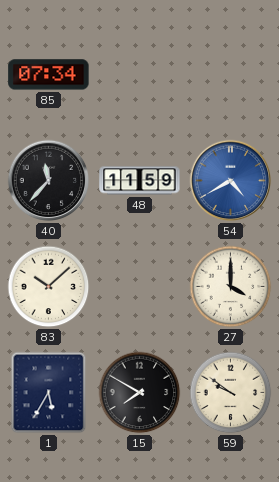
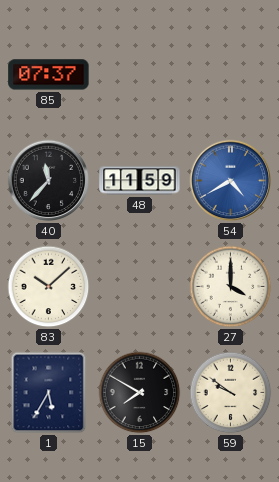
85: 07:34 -> 07:37 (49, 75)
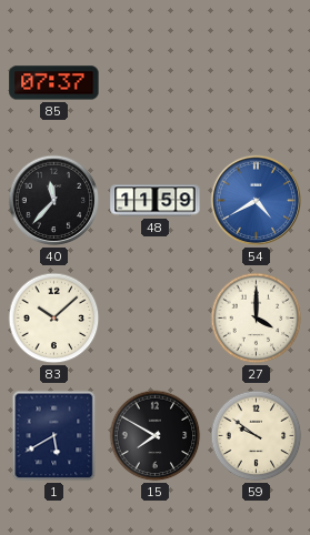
1: 5:35 -> 5:40 (54, 436)
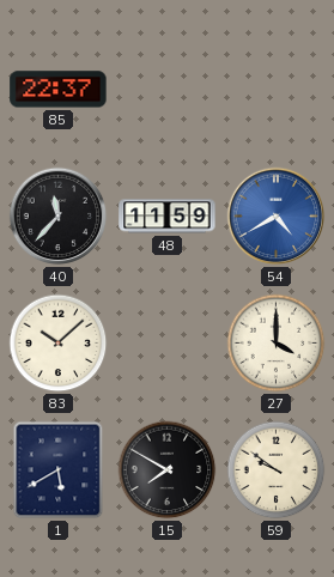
85: 07:37 -> 22:37 (59, 90)
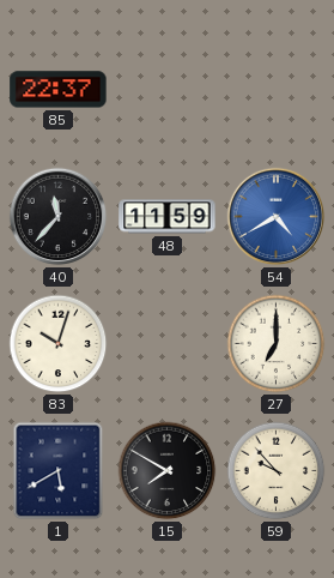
83: 10:08 -> 10:03 (59, 344)
27: 4:00 -> 7:00 (277, 344)
59: 9:51 -> 9:53 (277, 471)
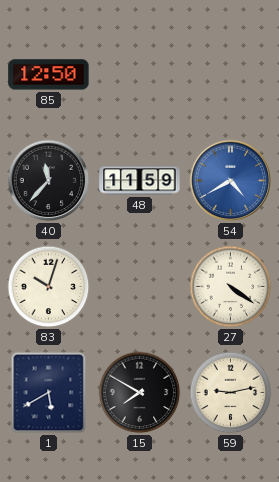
85: 22:37 -> 12:50 (49, 75)
27: 7:00 -> 4:21 (231, 287)
59: 9:53 -> 9:13 (231, 393)
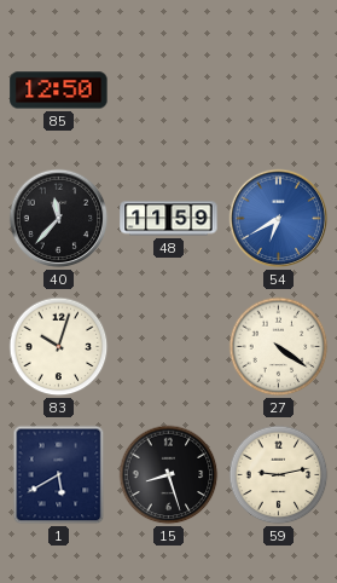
54: 4:40 -> 6:40 (279, 219)
15: 7:50 -> 8:27 (169, 475)
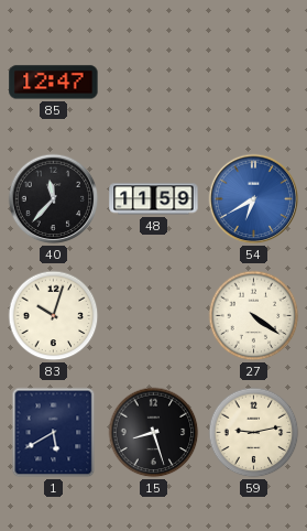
85: 12:50 -> 12:47 (54, 83)
